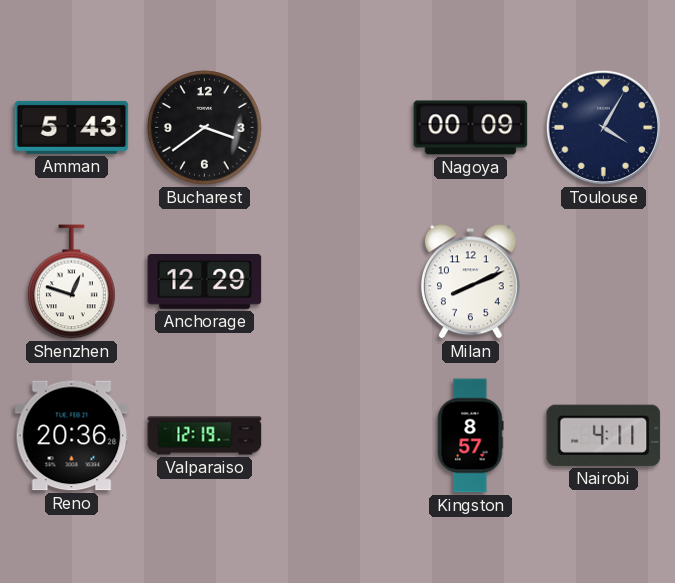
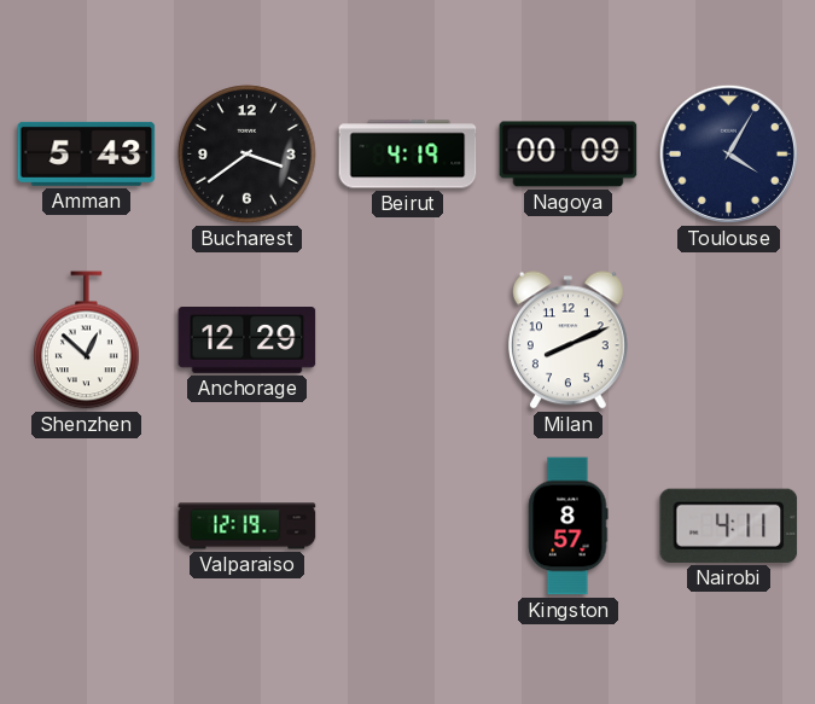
Beirut: none -> 4:19 (408, 155)
Shenzhen: 12:48 -> 12:52 (87, 341)
Reno: 20:36 -> none (72, 436)
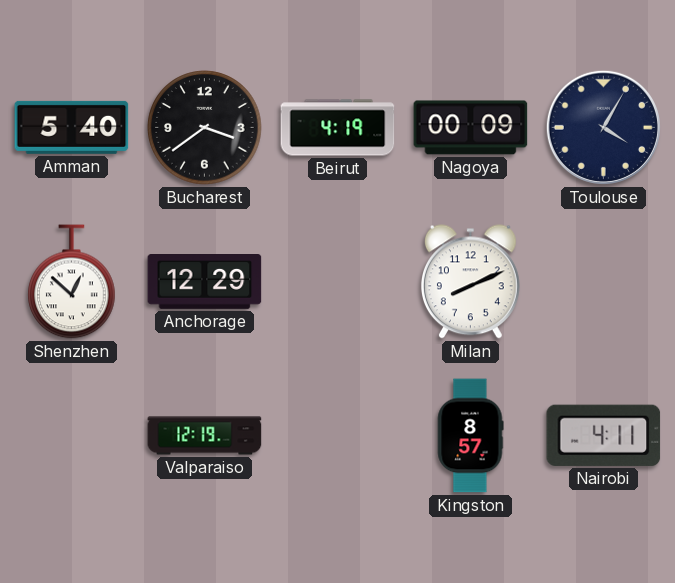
Amman: 5:43 -> 5:40 (72, 127)
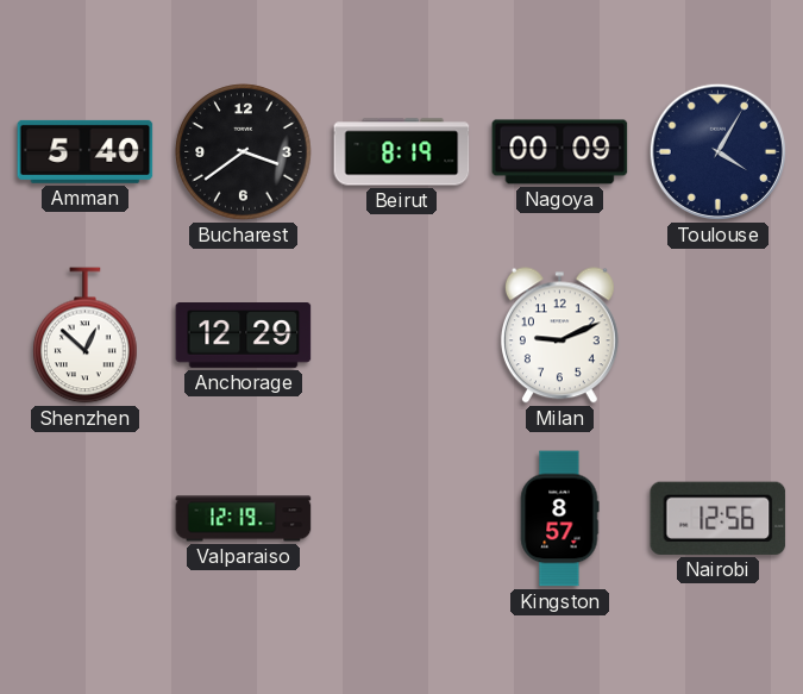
Beirut: 4:19 -> 8:19 (402, 152)
Milan: 8:11 -> 9:11 (559, 336)
Nairobi: 4:11 -> 12:56 (719, 518)
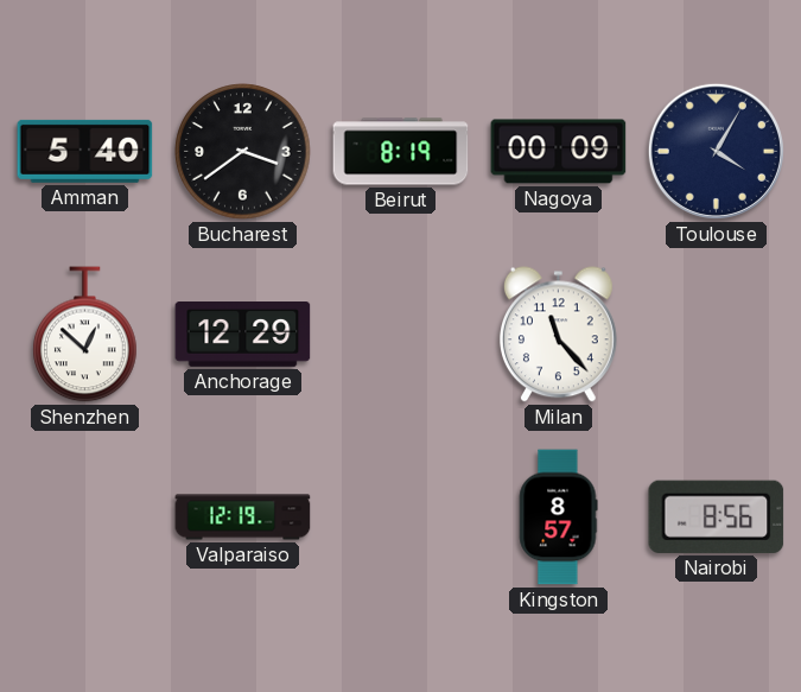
Milan: 9:11 -> 11:23 (558, 335)
Nairobi: 12:56 -> 8:56 (717, 516)
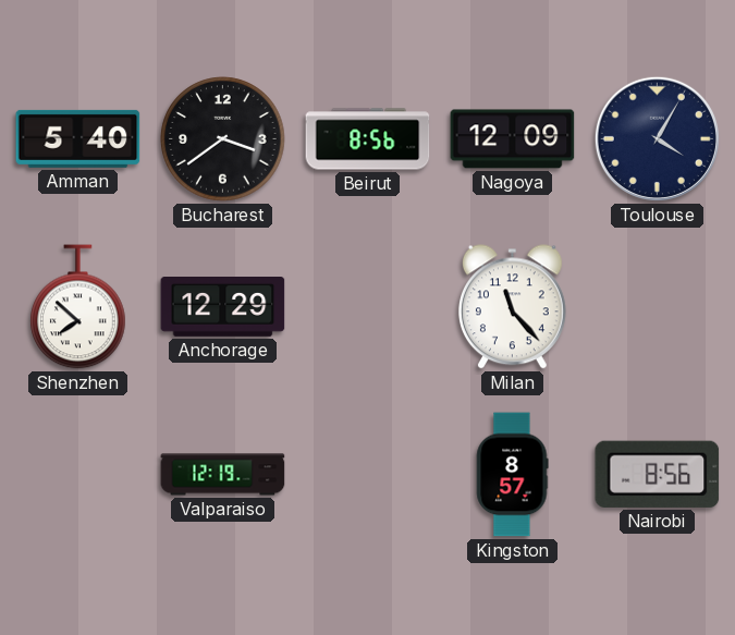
Beirut: 8:19 -> 8:56 (368, 139)
Nagoya: 00:09 -> 12:09 (513, 139)
Shenzhen: 12:52 -> 7:52 (78, 307)
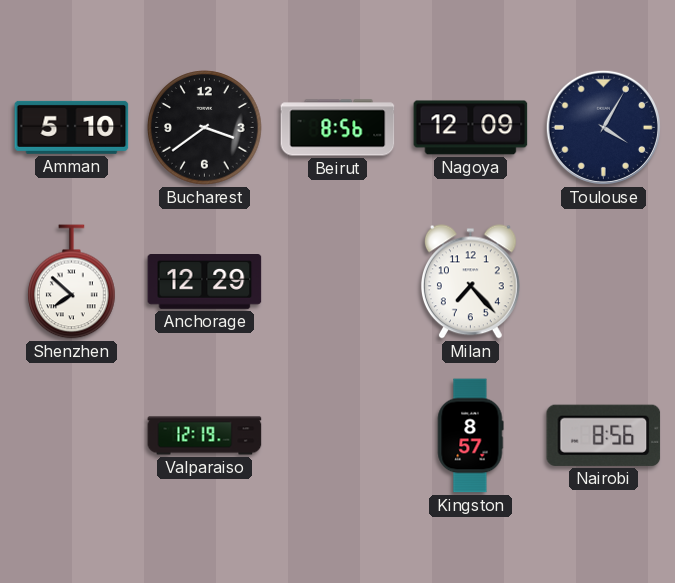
Amman: 5:40 -> 5:10 (72, 127)
Milan: 11:23 -> 7:23 (470, 282)
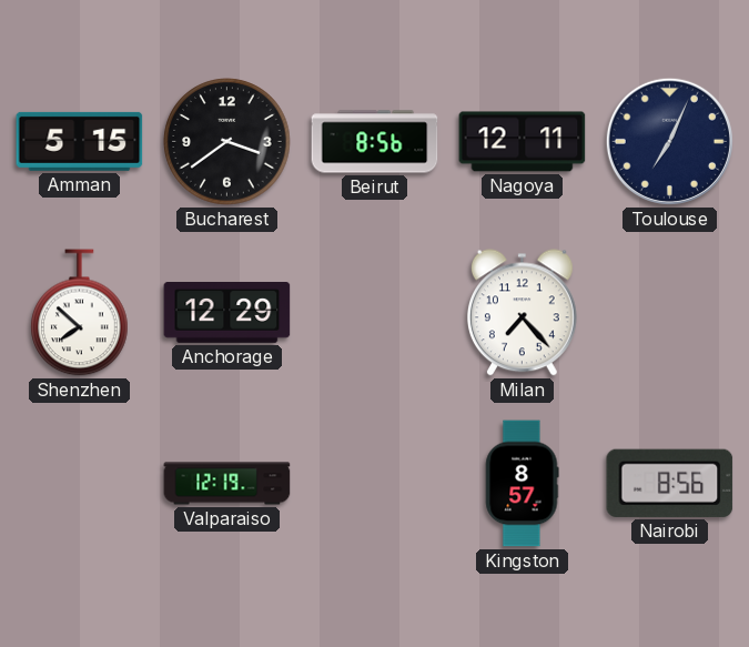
Amman: 5:10 -> 5:15 (80, 141)
Nagoya: 12:09 -> 12:11 (523, 142)
Toulouse: 4:05 -> 7:04 (669, 141)
